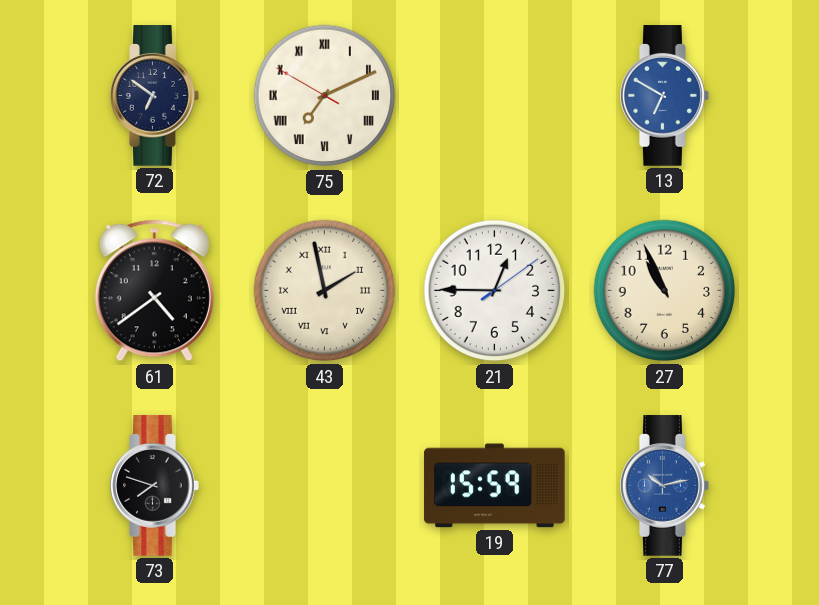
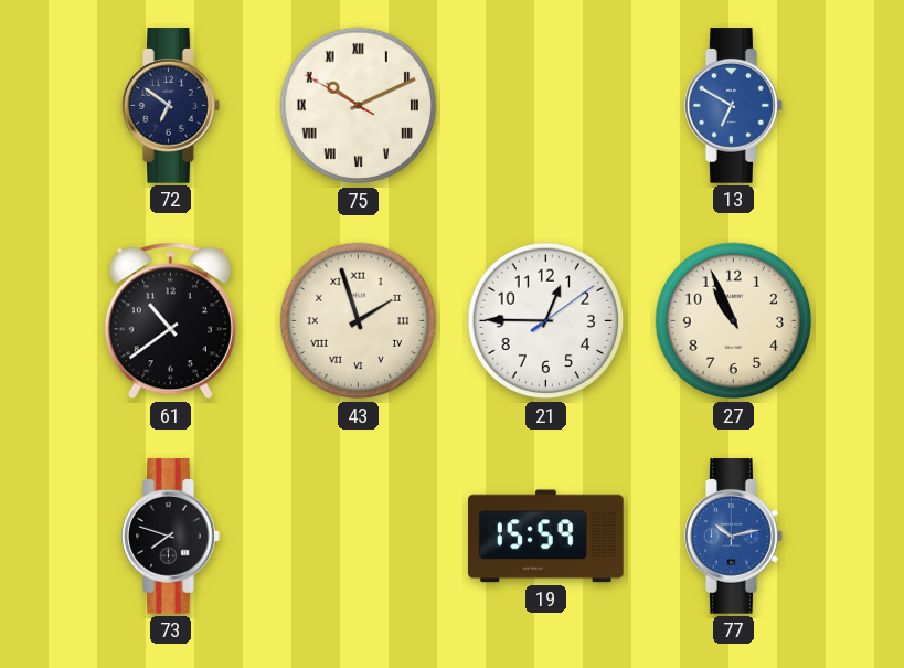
75: 7:10 -> 10:10 (359, 106)
61: 4:39 -> 10:39 (170, 321)
43: 1:58 -> 1:57 (359, 321)
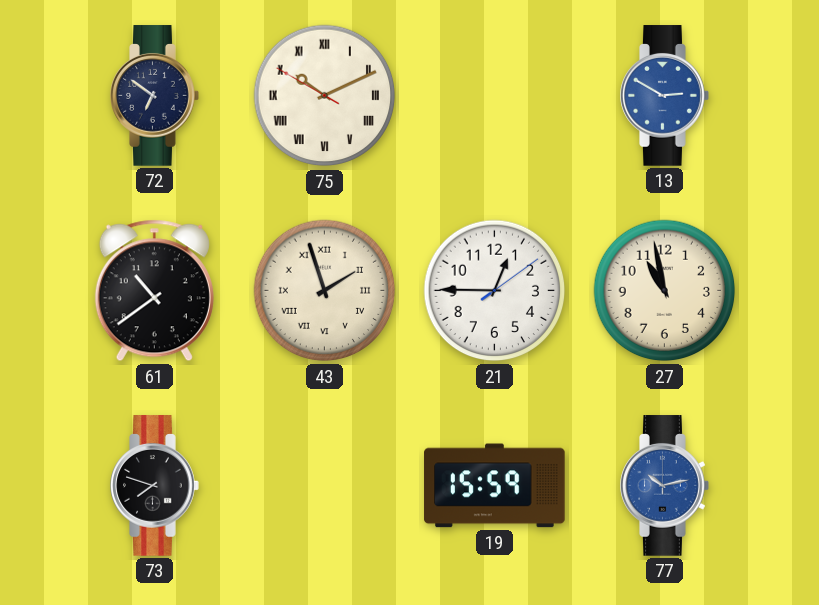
13: 6:50 -> 2:50 (665, 96)
27: 10:56 -> 10:58 (665, 291)
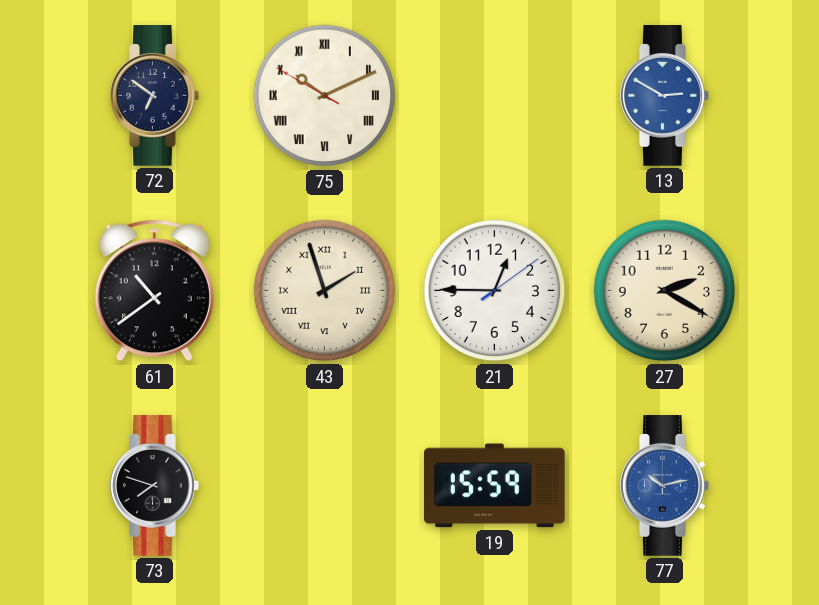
27: 10:58 -> 2:20 (665, 291)
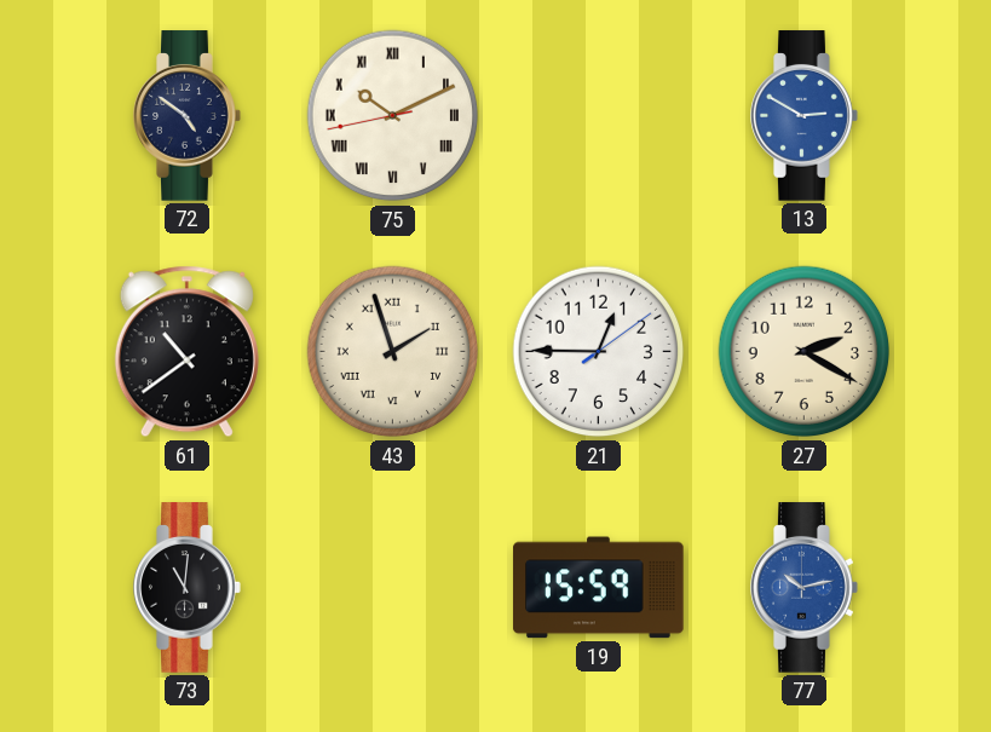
72: 6:51 -> 4:51 (188, 116)
75: 10:10:50 -> 10:10:43 (393, 116)
73: 7:48 -> 11:01 (188, 588)
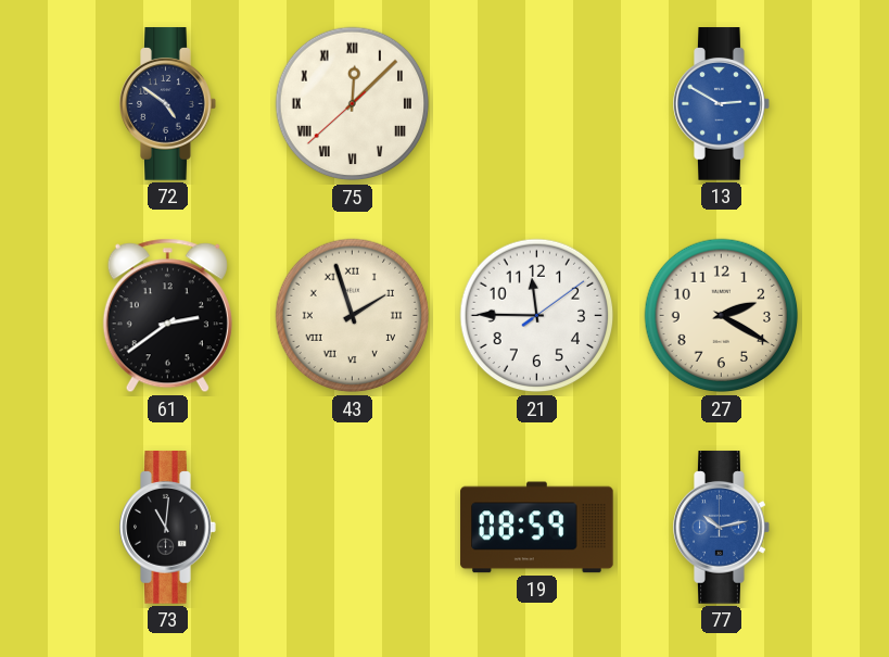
75: 10:10 -> 12:07 (353, 104)
61: 10:39 -> 2:39 (167, 316)
21: 12:45 -> 11:45 (537, 316)
19: 15:59 -> 08:59 (537, 528)
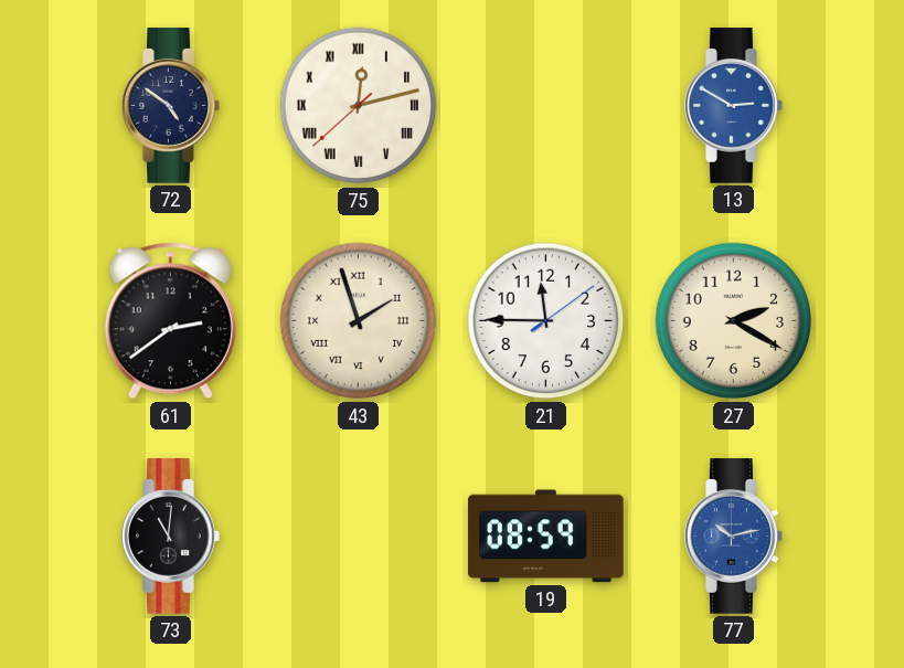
75: 12:07 -> 12:12 (359, 106)
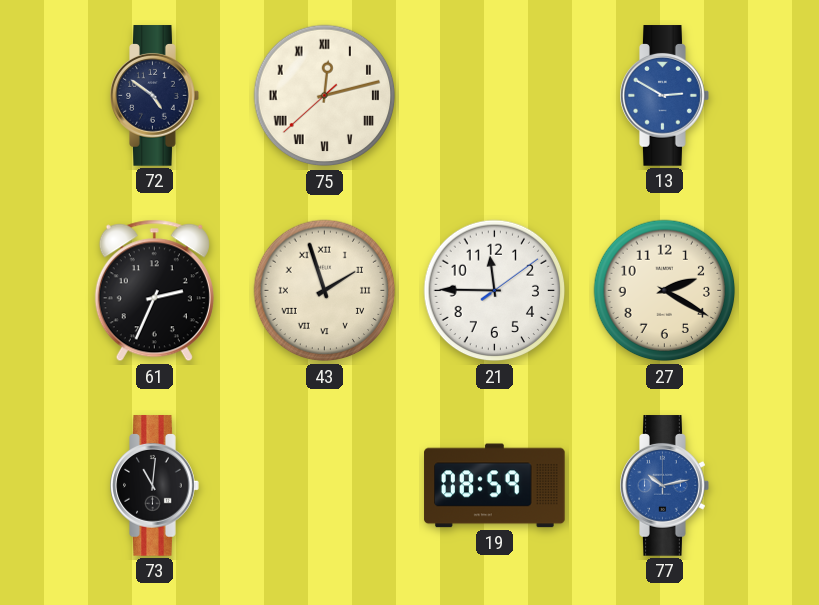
61: 2:39 -> 2:34 (154, 291)
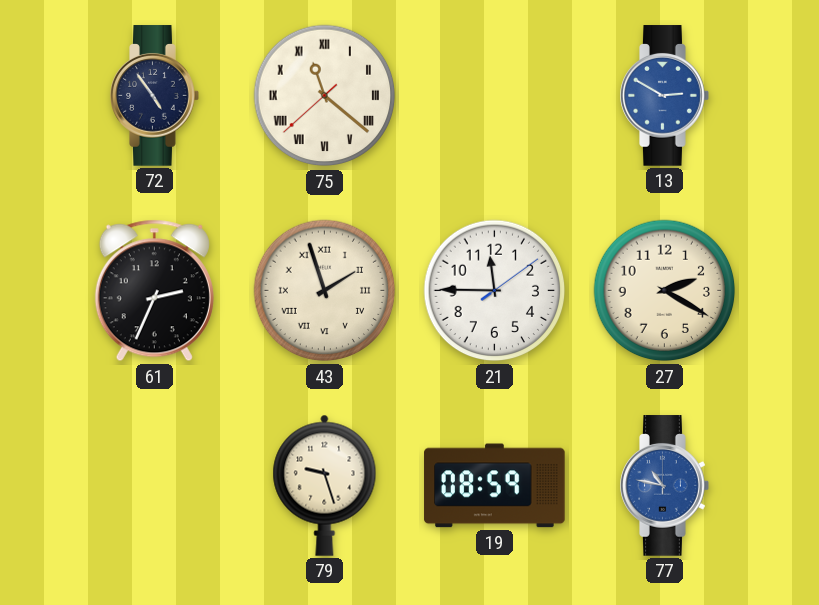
72: 4:51 -> 4:54 (155, 96)
75: 12:12 -> 11:21 (325, 96)
73: 11:01 -> none (155, 486)
79: none -> 9:27 (325, 485)
77: 10:13 -> 10:47 (665, 486)
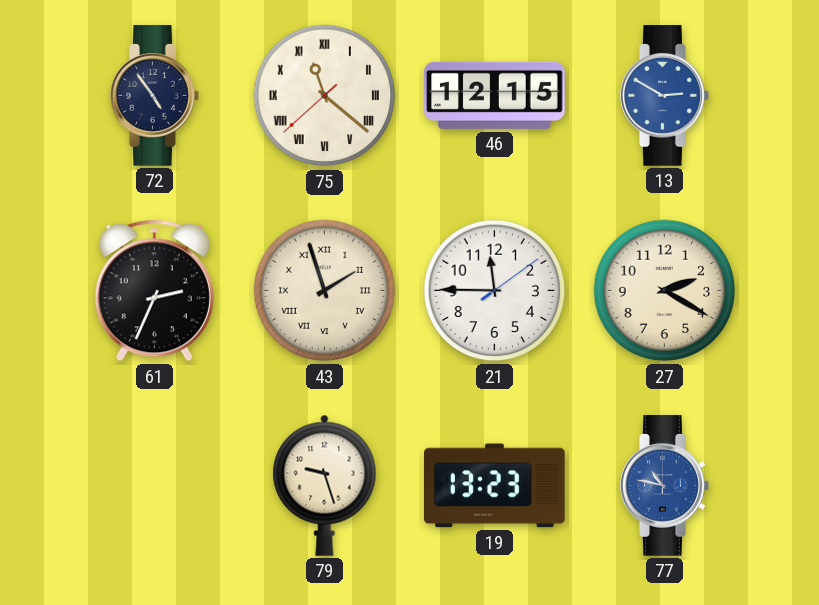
46: none -> 12:15 (495, 95)
19: 08:59 -> 13:23 (495, 486)
